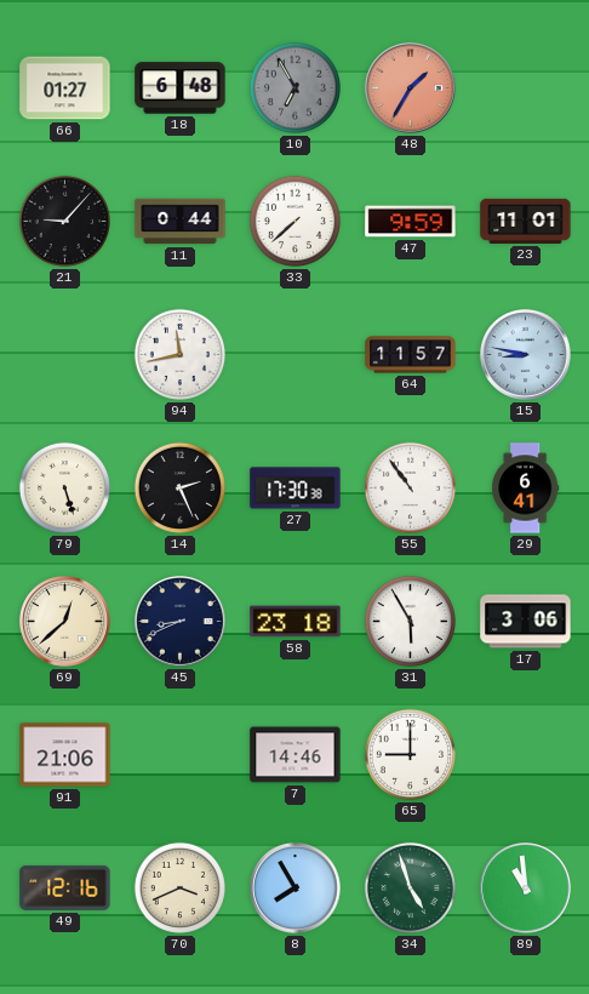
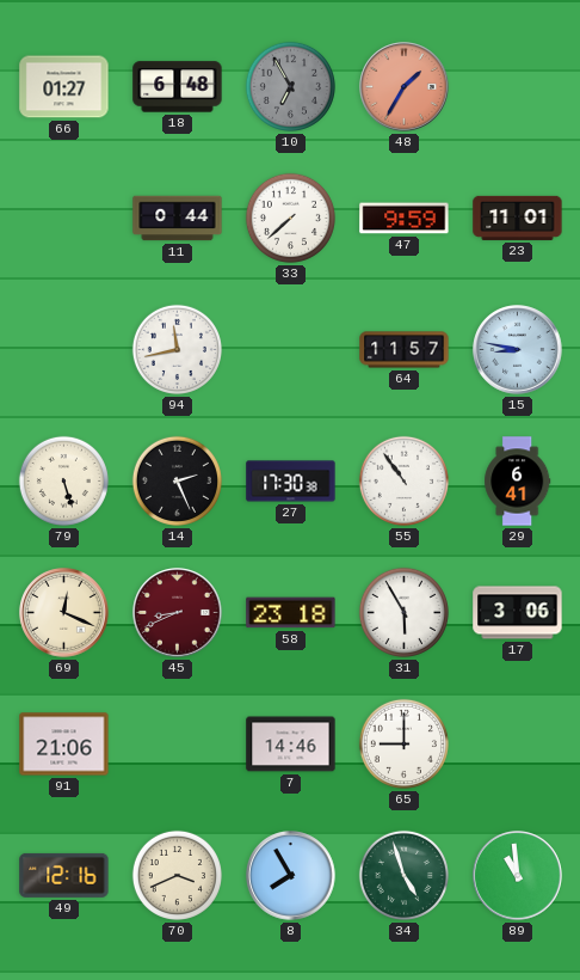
21: 9:07 -> none (64, 221)
69: 12:38 -> 12:19 (64, 613)
45 dial: navy -> burgundy (178, 613)
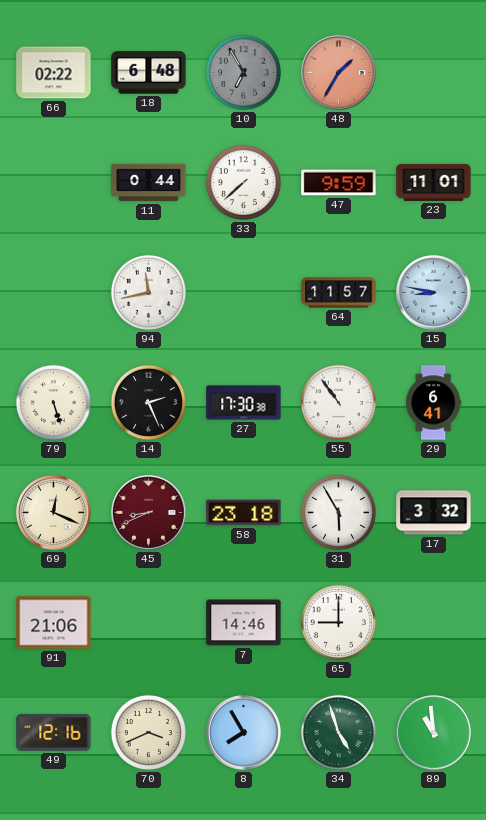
66: 01:27 -> 02:22 (54, 73)
17: 3:06 -> 3:32 (434, 513)
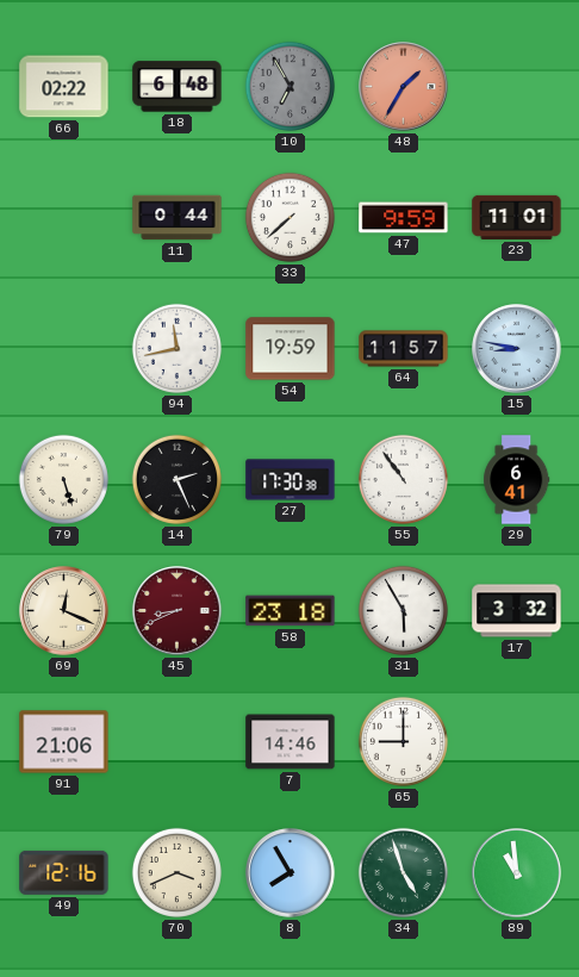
54: none -> 19:59 (291, 349)
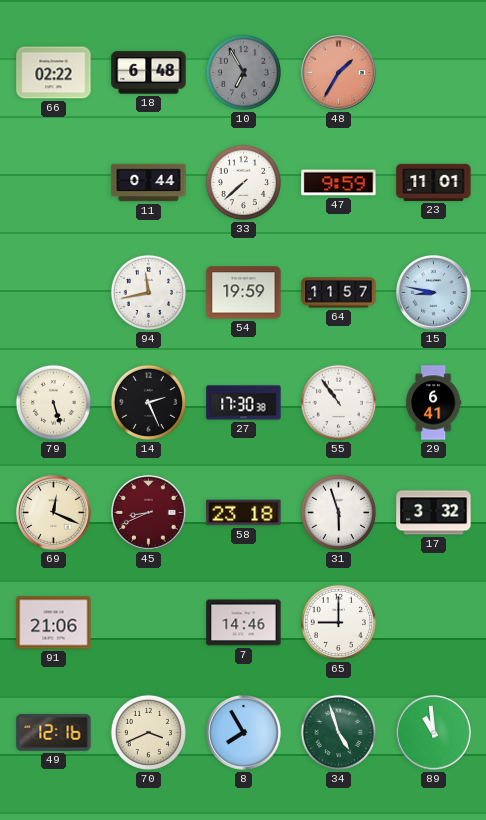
31: 5:55 -> 5:57 (338, 512)
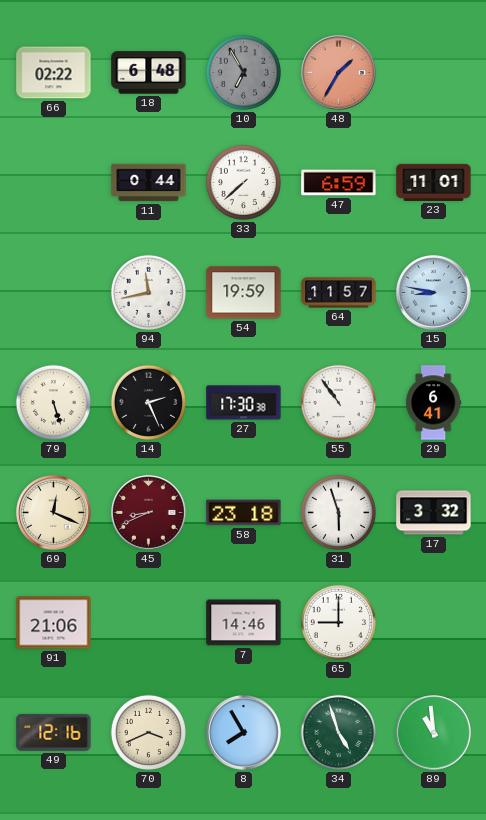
47: 9:59 -> 6:59 (339, 183)
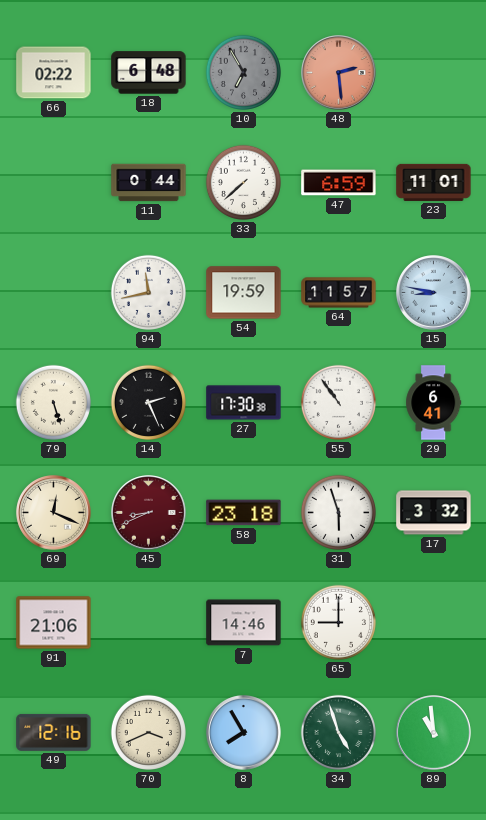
48: 1:35 -> 2:29 (339, 73)
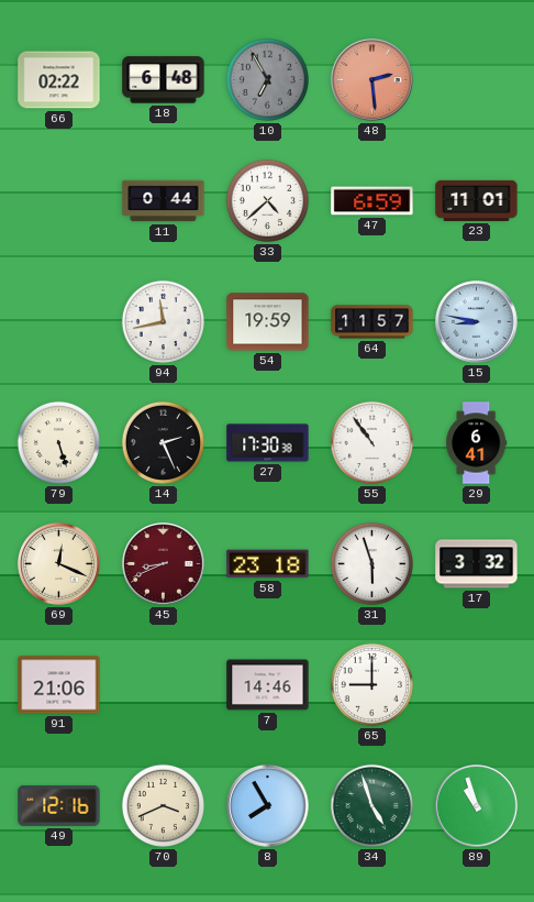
33: 7:38 -> 4:38 (267, 200)
89: 10:59 -> 10:57 (477, 806)
